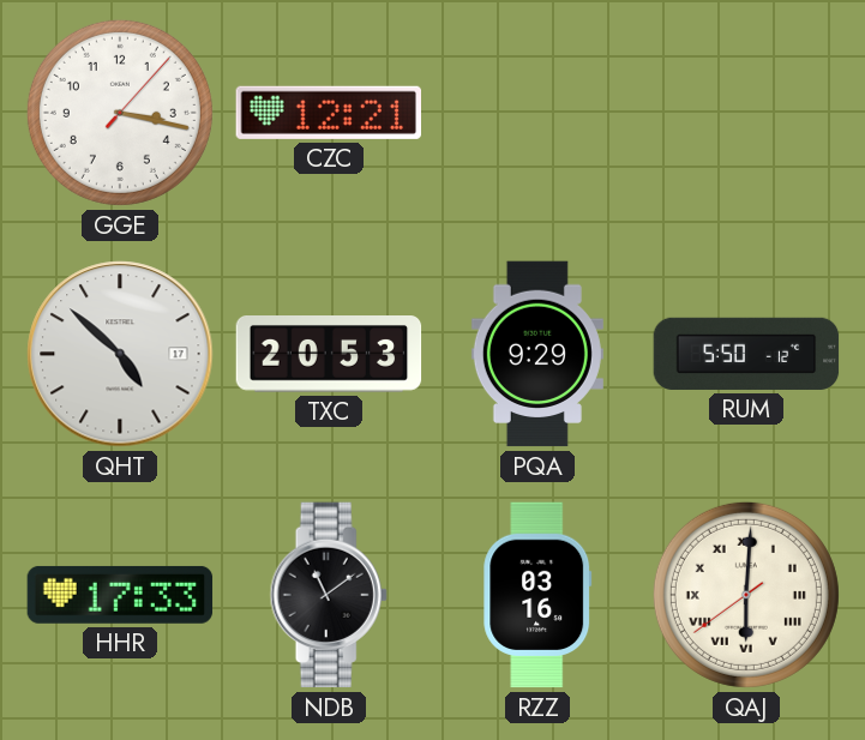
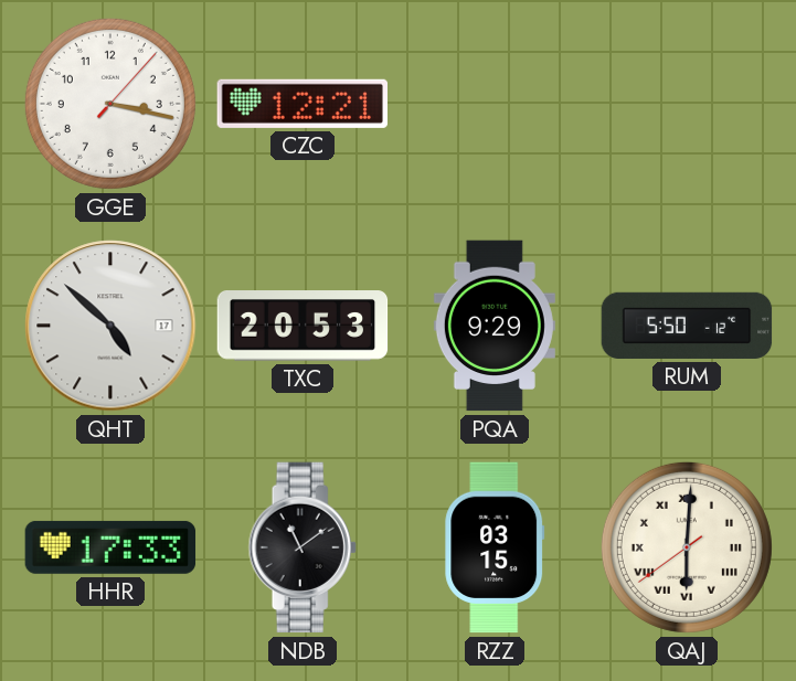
RZZ: 03:16 -> 03:15 (495, 547)
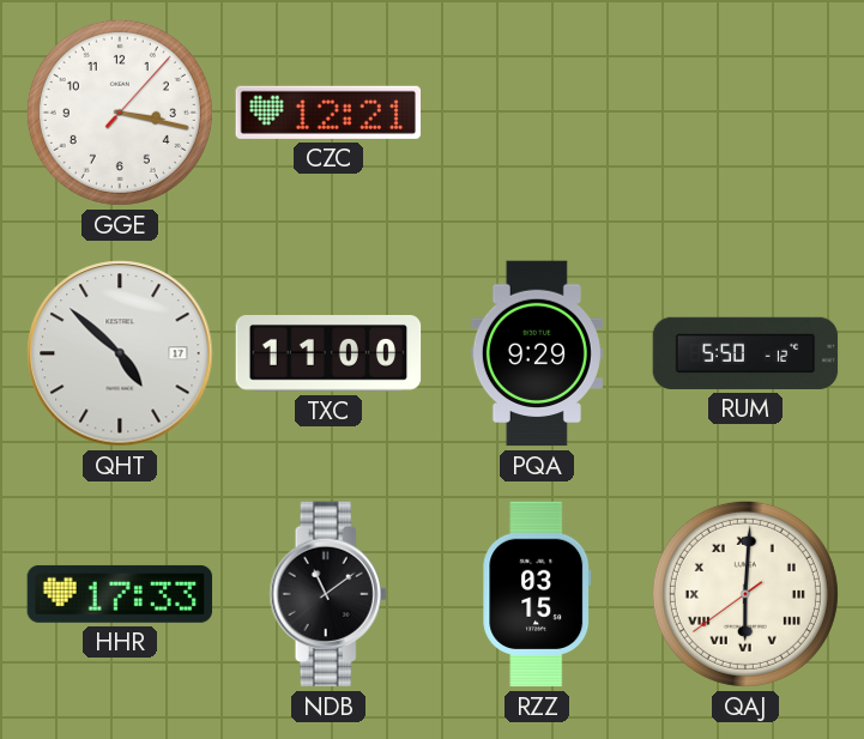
TXC: 20:53 -> 11:00 (328, 353)
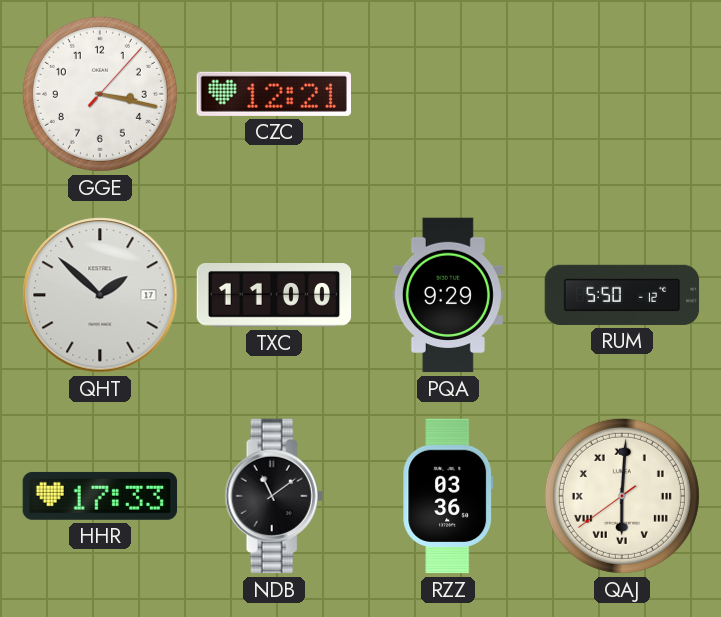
QHT: 4:52 -> 1:52 (100, 295)
RZZ: 03:15 -> 03:36 (448, 496)
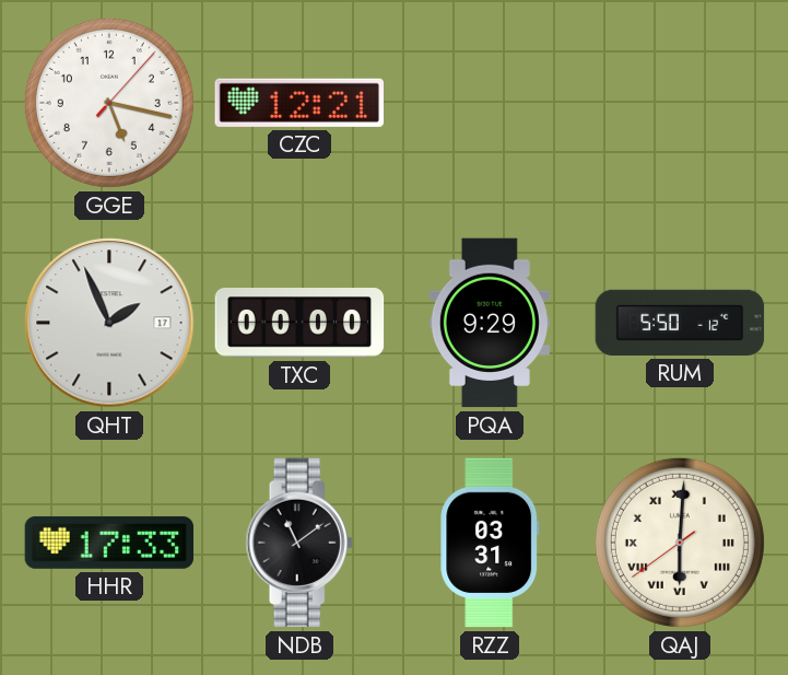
GGE: 3:17 -> 5:17 (109, 103)
QHT: 1:52 -> 1:56 (109, 323)
TXC: 11:00 -> 00:00 (299, 323)
RZZ: 03:36 -> 03:31 (490, 543)
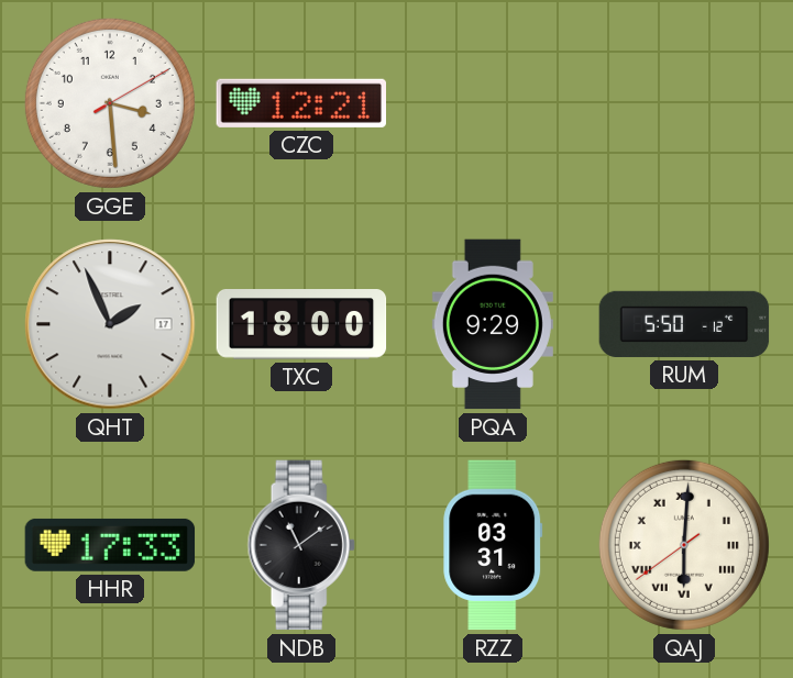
GGE: 5:17 -> 3:29 (110, 103)
TXC: 00:00 -> 18:00 (301, 324)
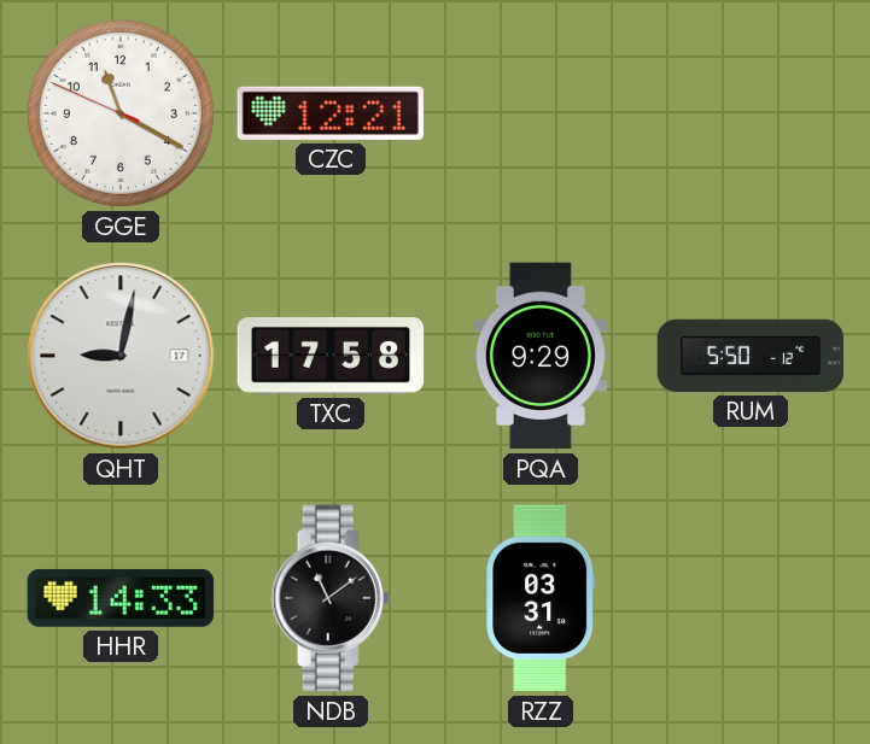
GGE: 3:29 -> 11:19 (121, 113)
QHT: 1:56 -> 9:02 (121, 356)
TXC: 18:00 -> 17:58 (331, 356)
HHR: 17:33 -> 14:33 (121, 598)
QAJ: 6:00 -> none (684, 545)
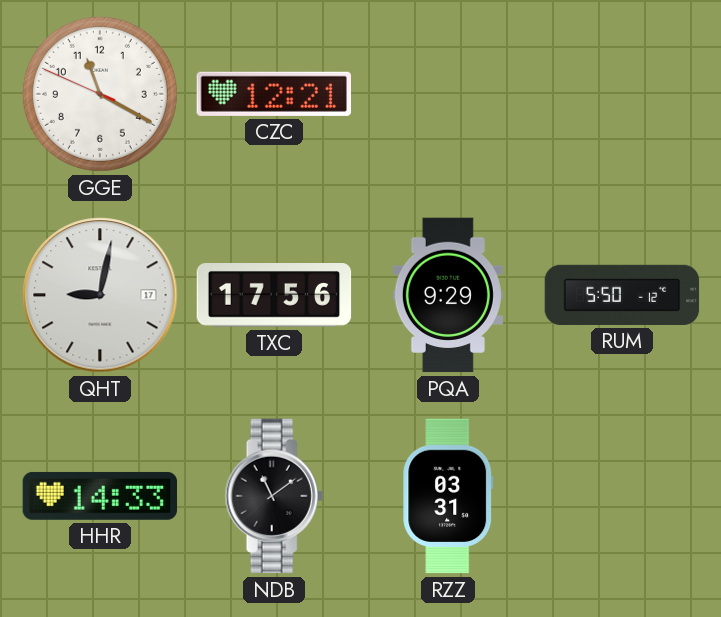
TXC: 17:58 -> 17:56 (274, 295)
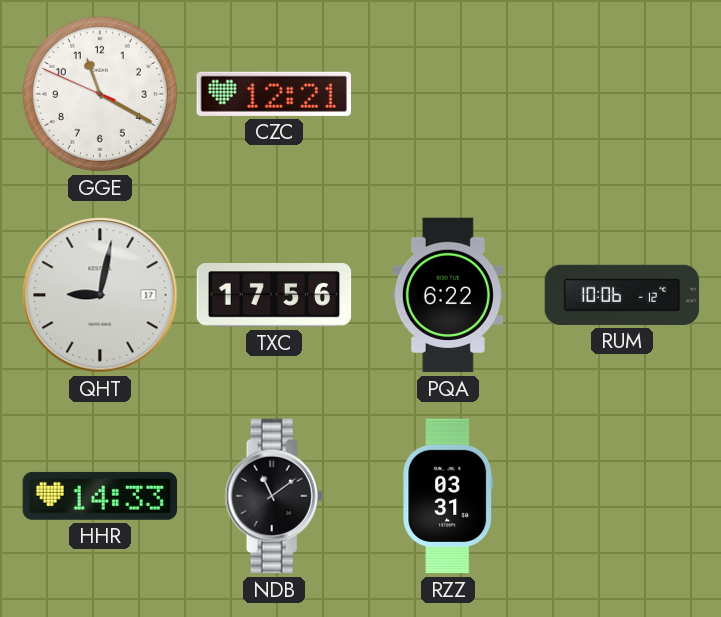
PQA: 9:29 -> 6:22 (448, 295)
RUM: 5:50 -> 10:06 (622, 295)
